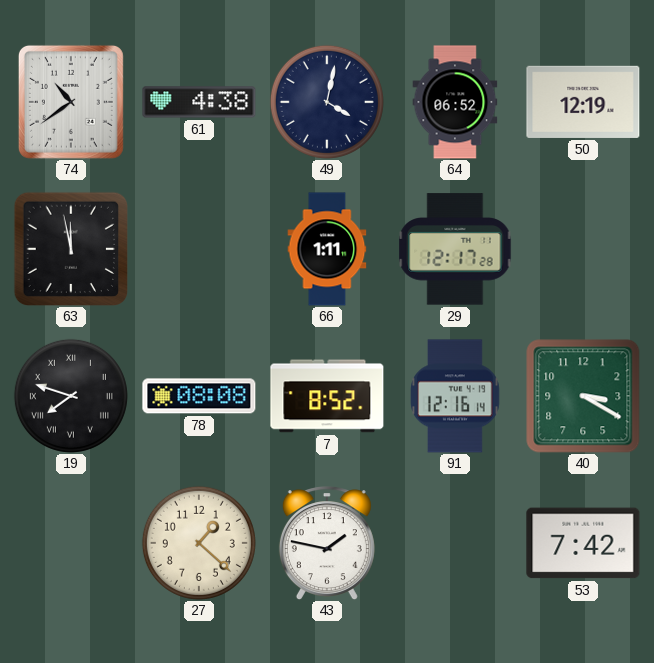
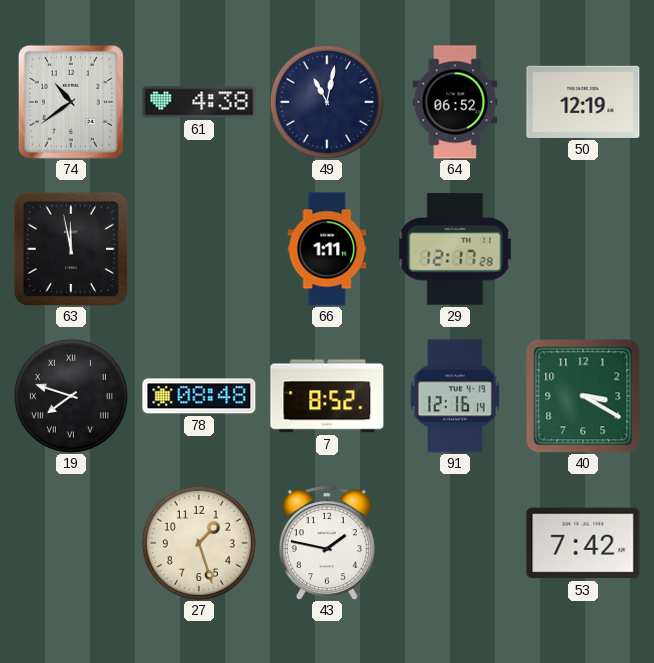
49: 4:02 -> 11:02 (327, 102)
78: 08:08 -> 08:48 (199, 396)
27: 1:22 -> 1:27 (199, 543)
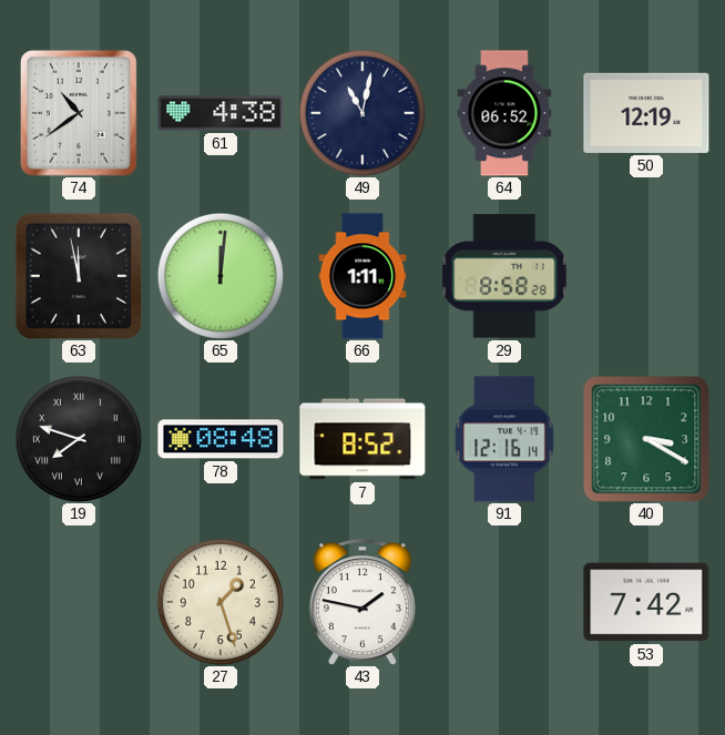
65: none -> 12:01 (221, 276)
29: 12:17 -> 8:58 (504, 276)
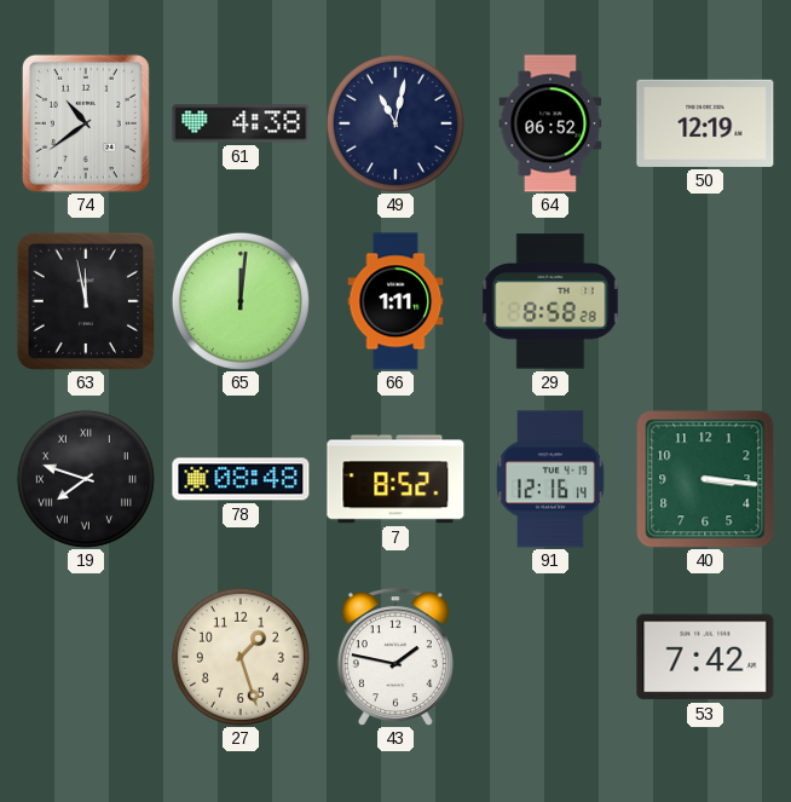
40: 3:20 -> 3:16 (705, 479)
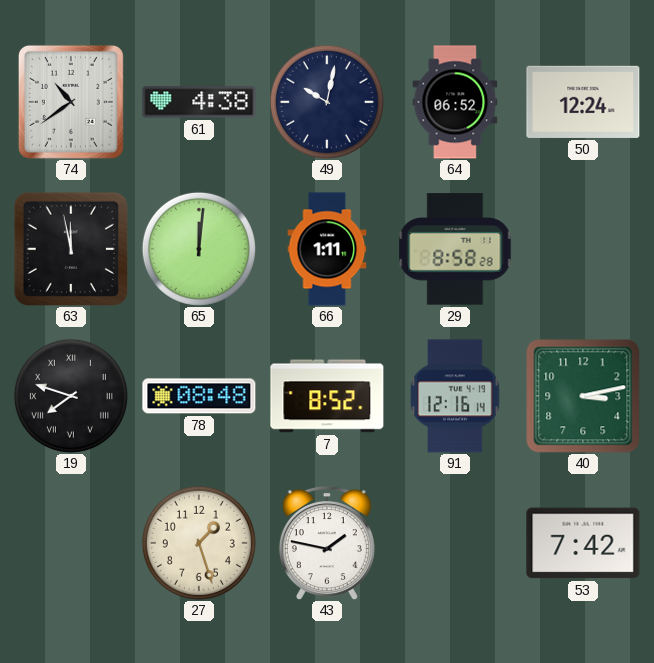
49: 11:02 -> 10:02 (327, 102)
50: 12:19 -> 12:24 (583, 102)
40: 3:16 -> 3:13 (583, 396)
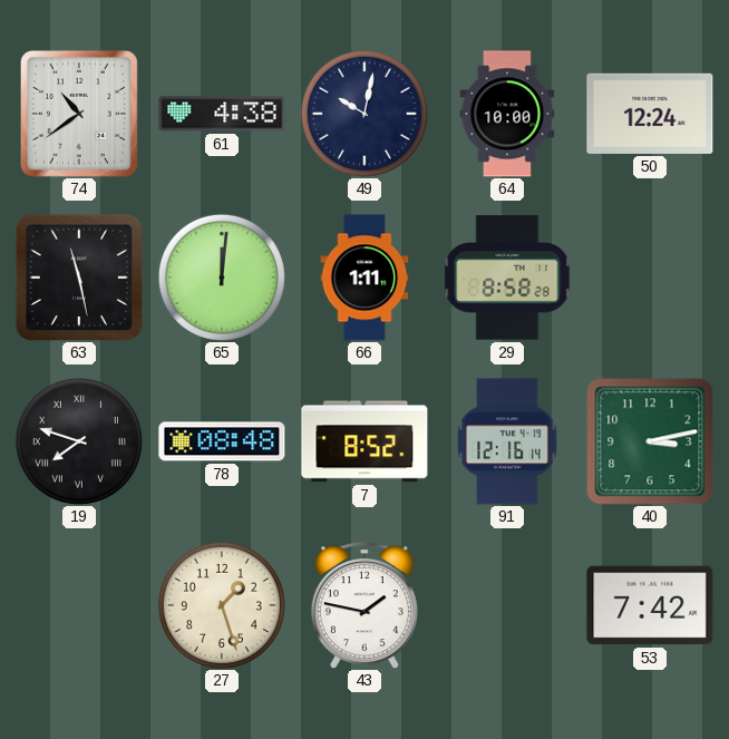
64: 06:52 -> 10:00 (507, 114)
63: 11:58 -> 11:28 (78, 276)
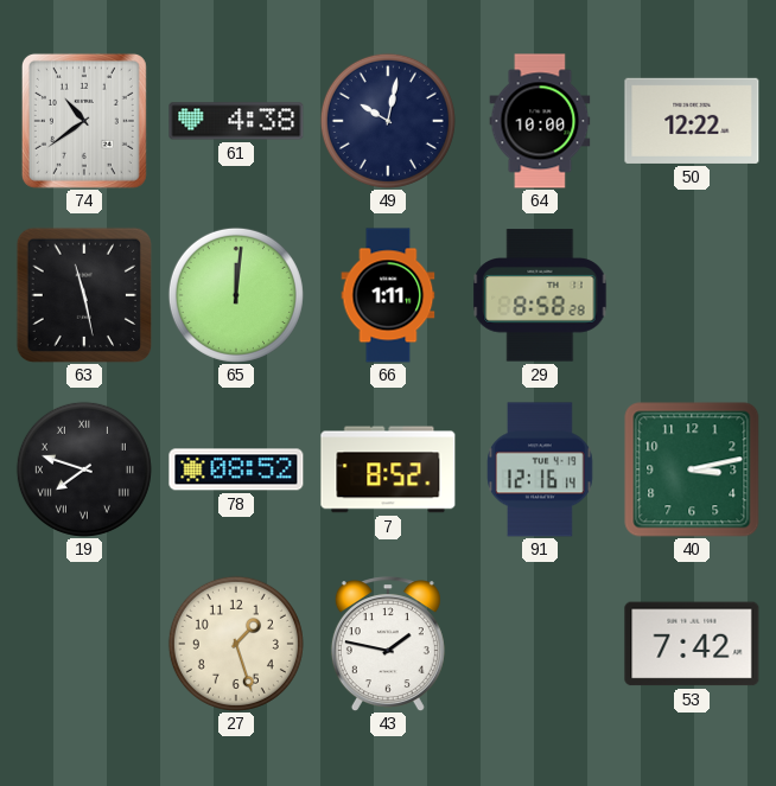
50: 12:24 -> 12:22 (692, 121)
78: 08:48 -> 08:52 (236, 469)
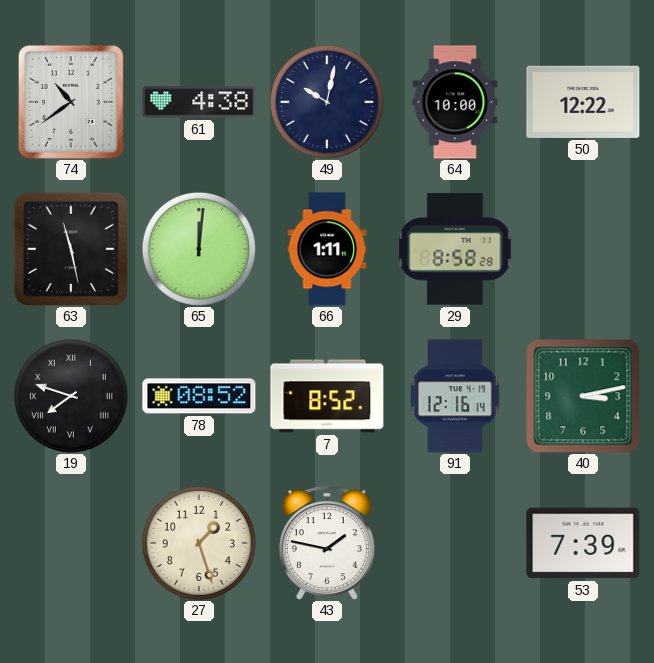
53: 7:42 -> 7:39 (583, 543)
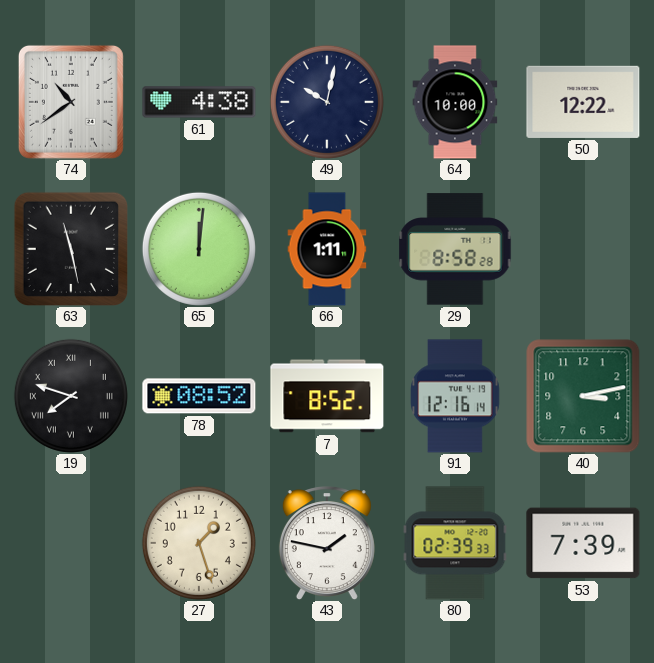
80: none -> 02:39 (455, 543)
